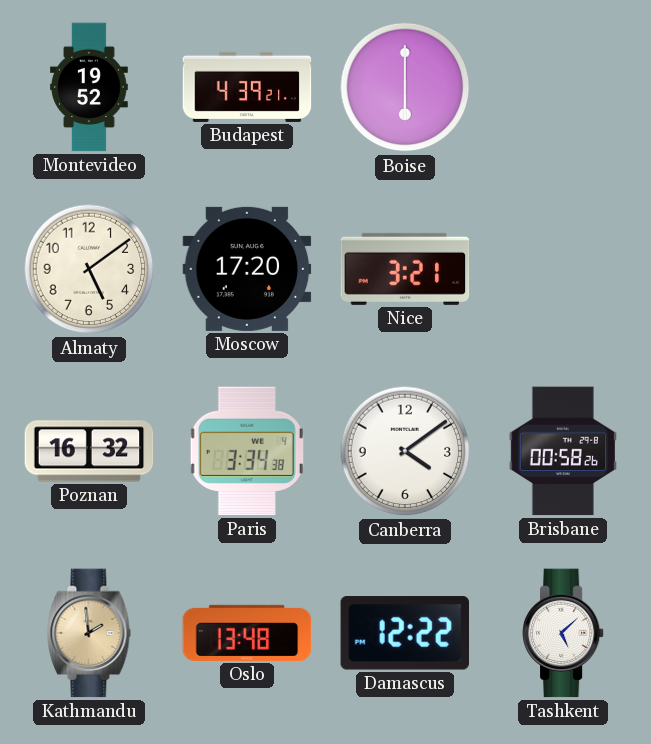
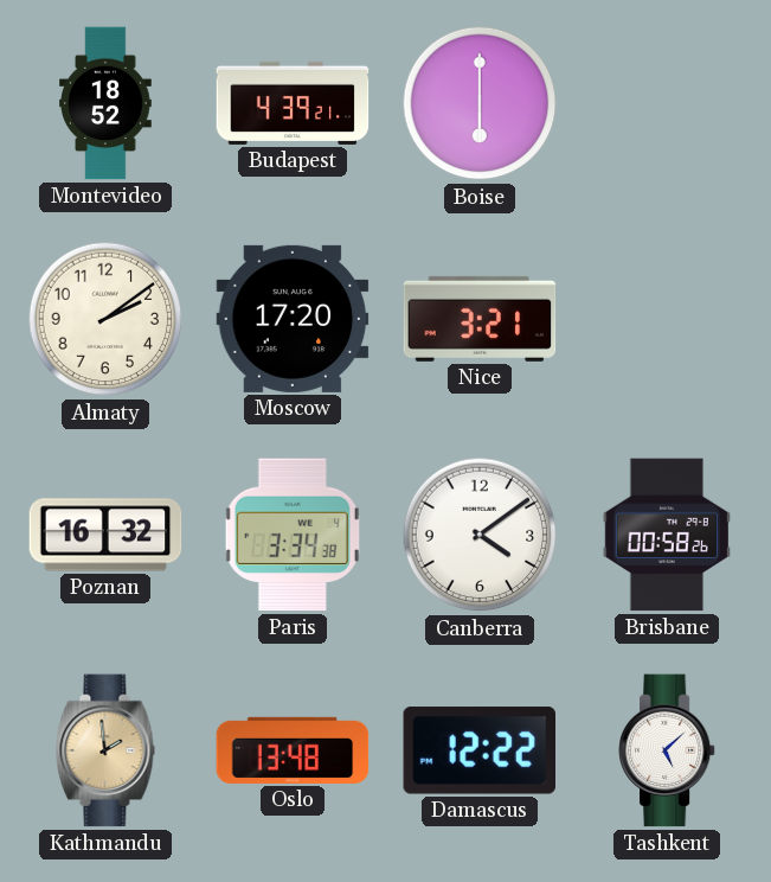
Montevideo: 19:52 -> 18:52 (107, 103)
Almaty: 5:09 -> 2:09 (105, 319)
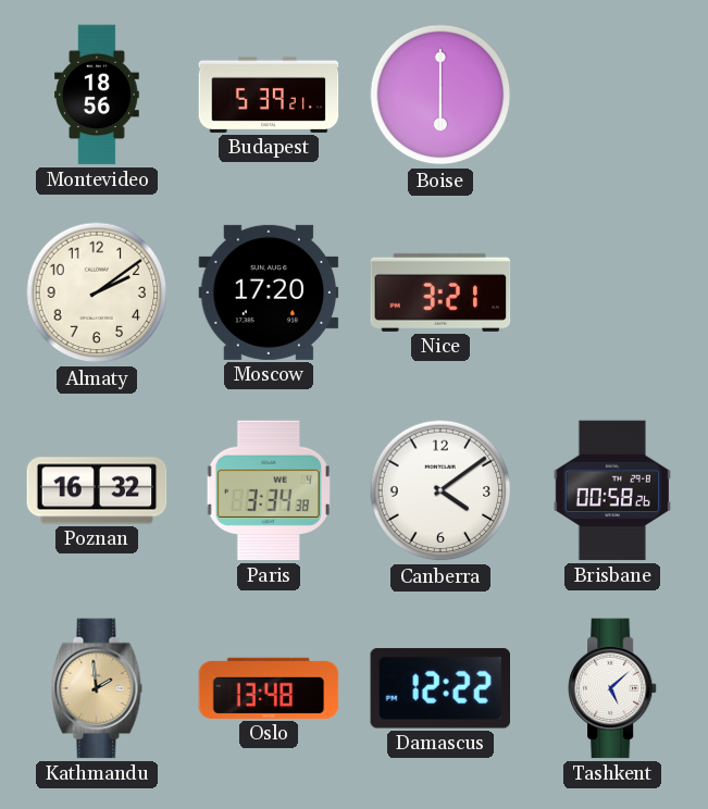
Montevideo: 18:52 -> 18:56 (98, 95)
Budapest: 4:39 -> 5:39 (269, 95)
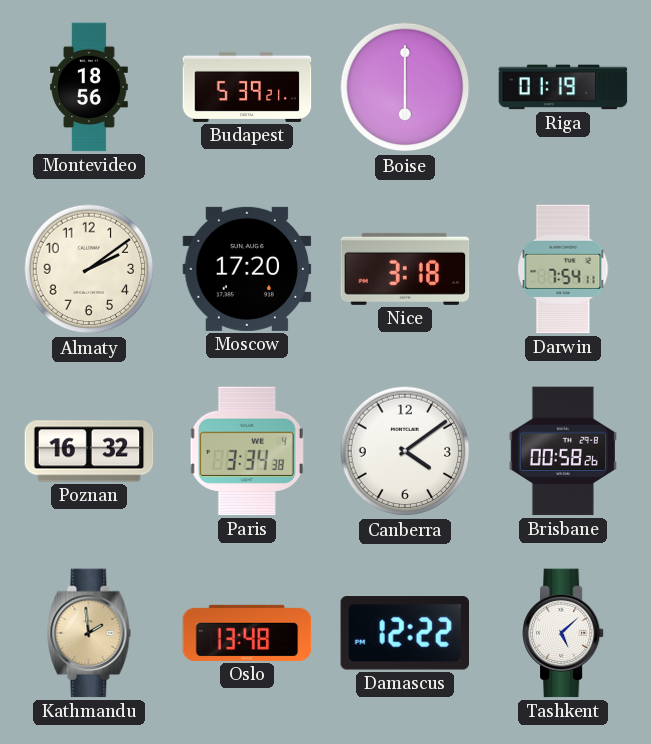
Riga: none -> 01:19 (563, 87)
Nice: 3:21 -> 3:18 (405, 269)
Darwin: none -> 7:54 (563, 269)
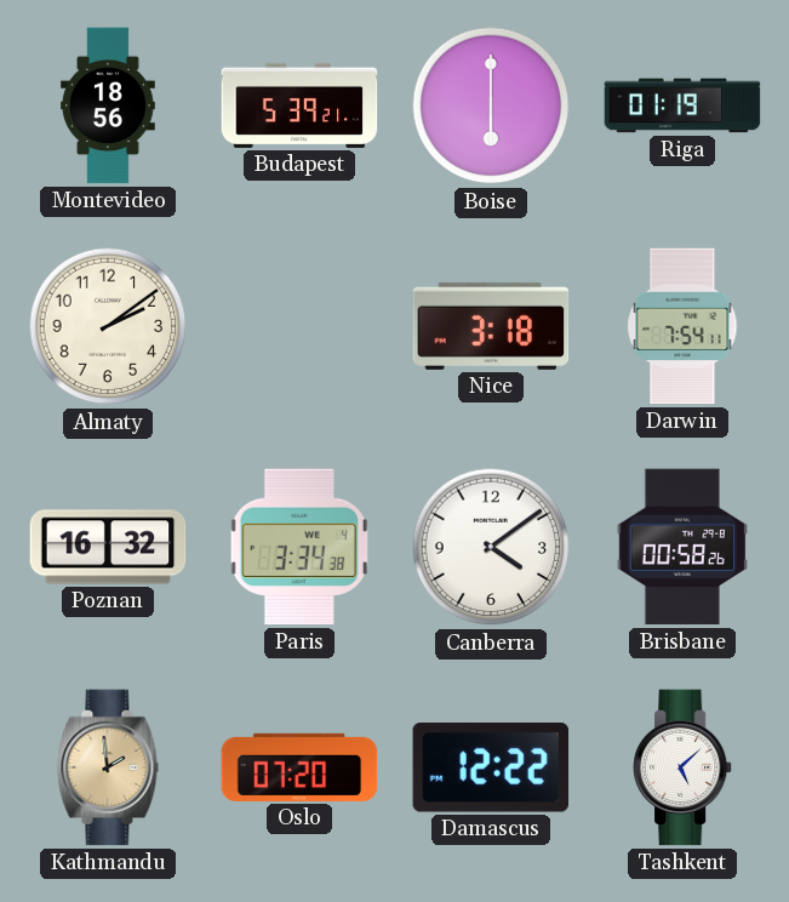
Moscow: 17:20 -> none (247, 269)
Oslo: 13:48 -> 07:20 (299, 767)
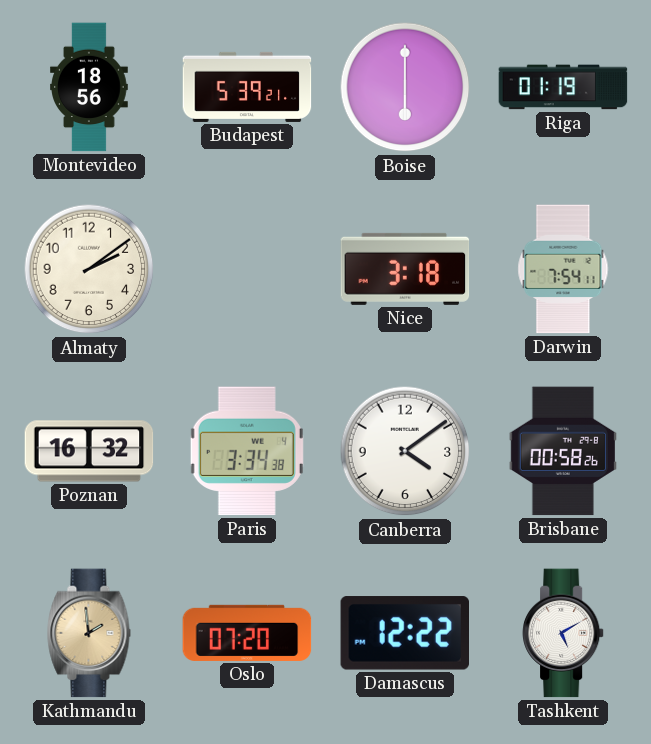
Tashkent: 5:08 -> 5:10 (563, 633)
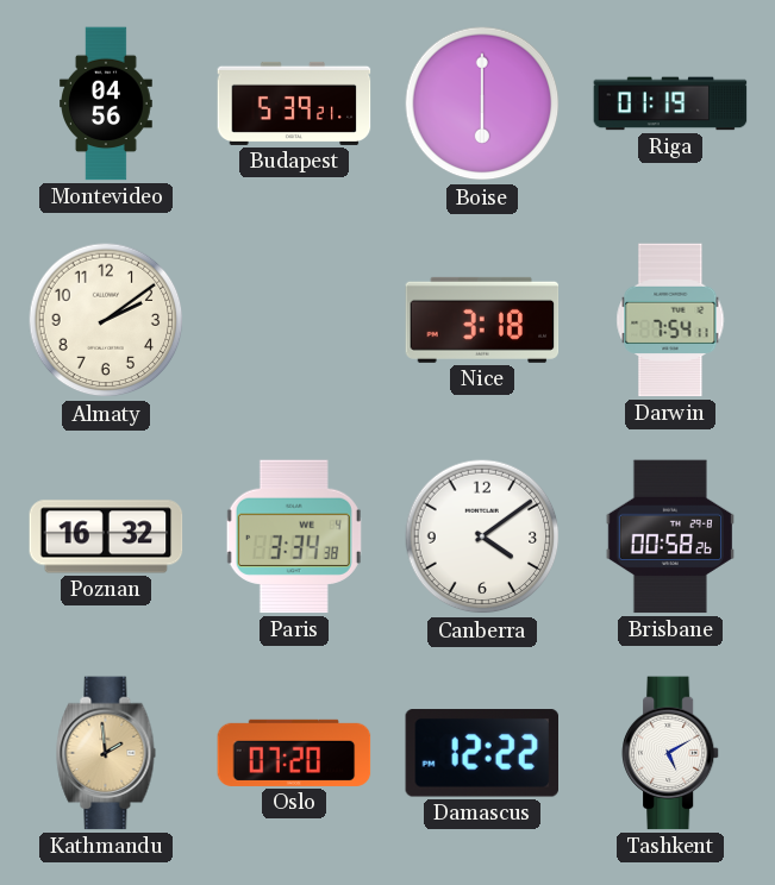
Montevideo: 18:56 -> 04:56 (107, 103)
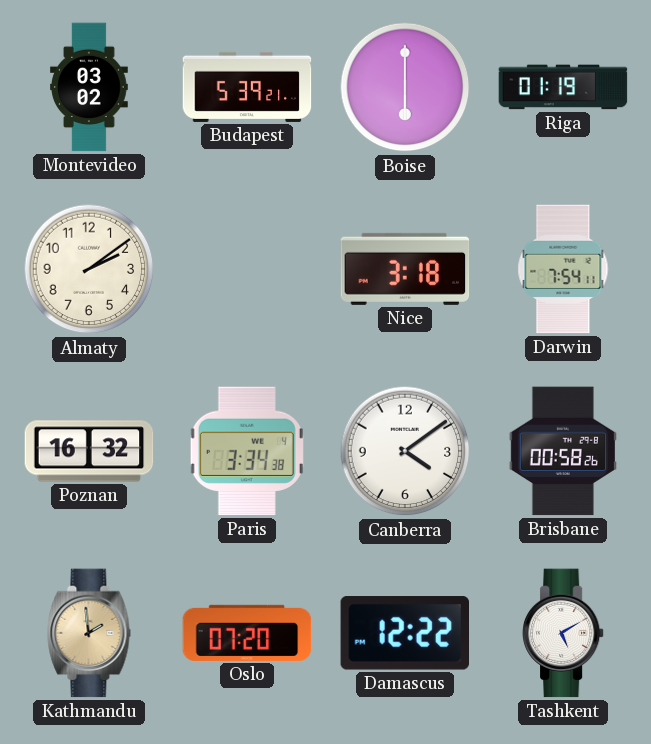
Montevideo: 04:56 -> 03:02 (90, 87)
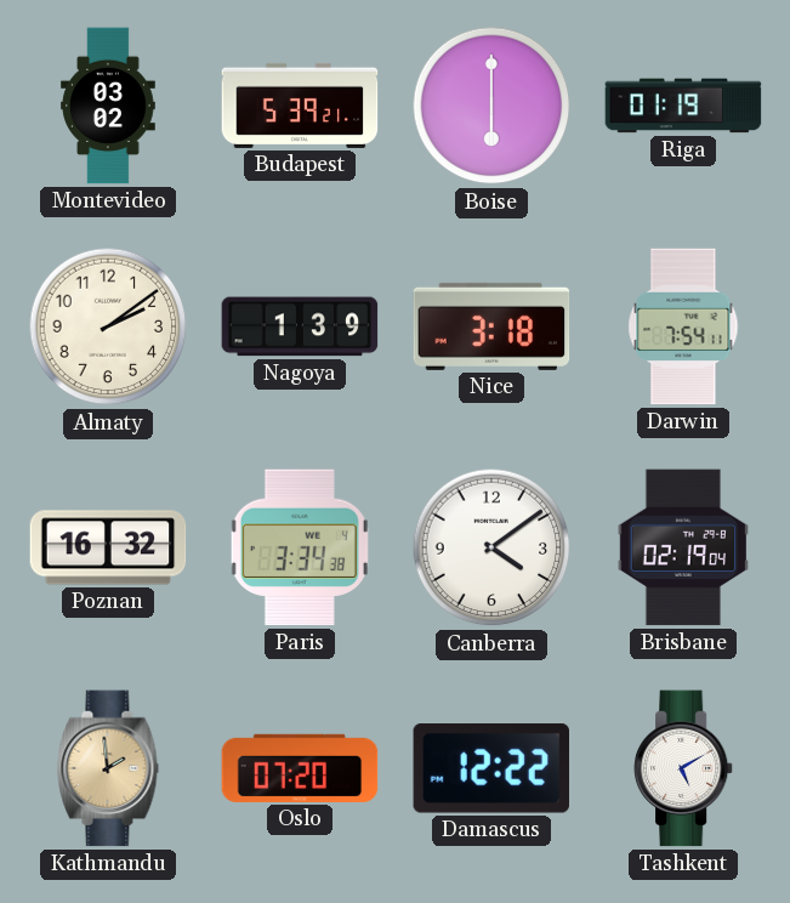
Nagoya: none -> 1:39 (300, 326)
Brisbane: 00:58 -> 02:19 (683, 547)
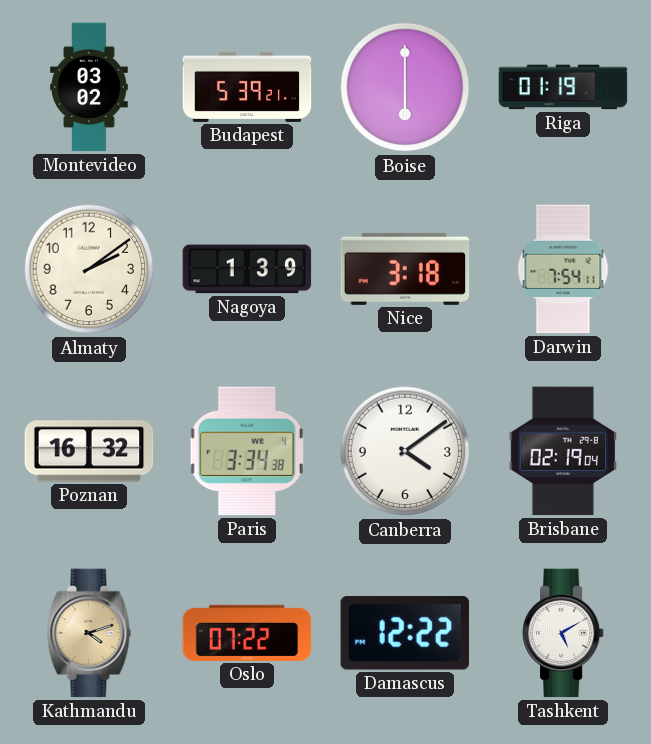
Kathmandu: 1:59 -> 4:12 (89, 633)
Oslo: 07:20 -> 07:22 (247, 633)
